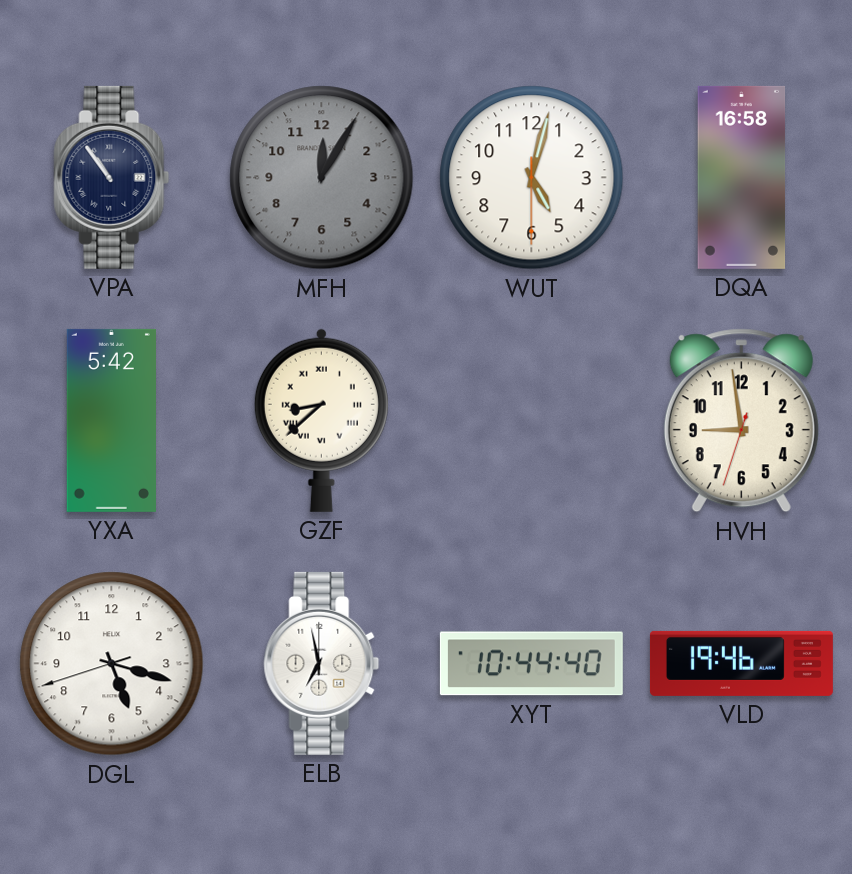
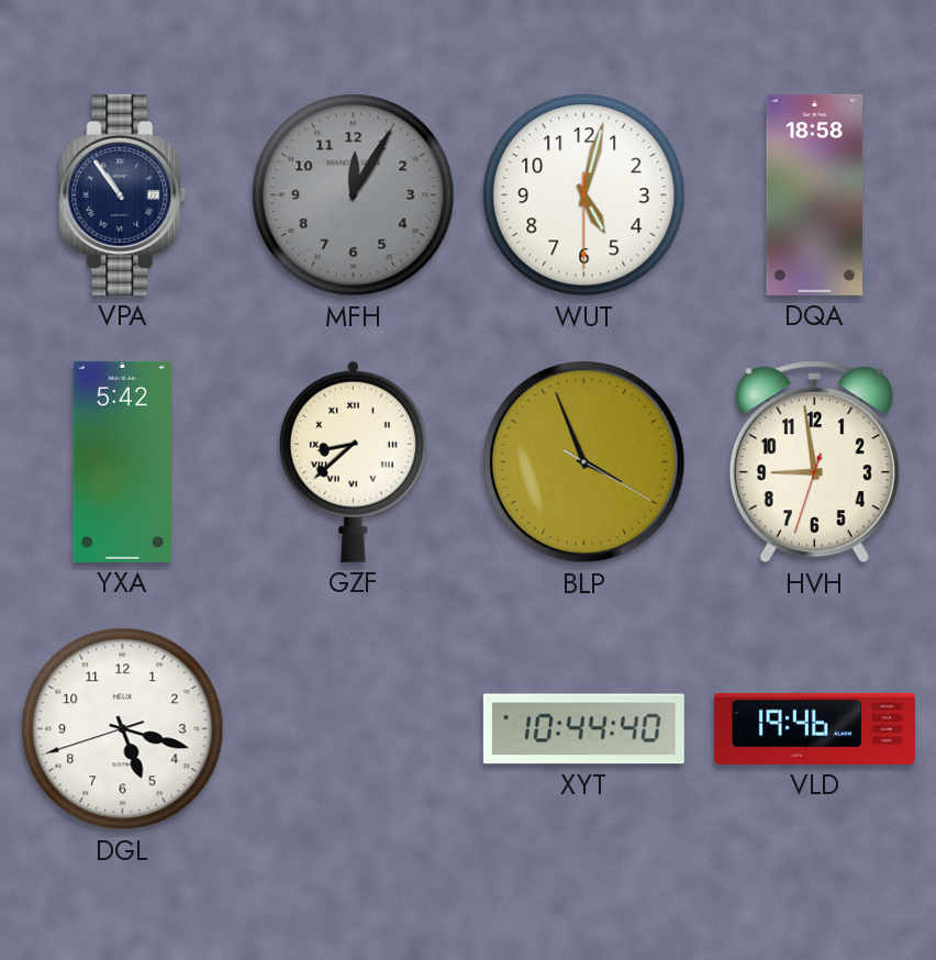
DQA: 16:58 -> 18:58 (815, 194)
BLP: none -> 3:56 (584, 462)
ELB: 6:58 -> none (322, 663)
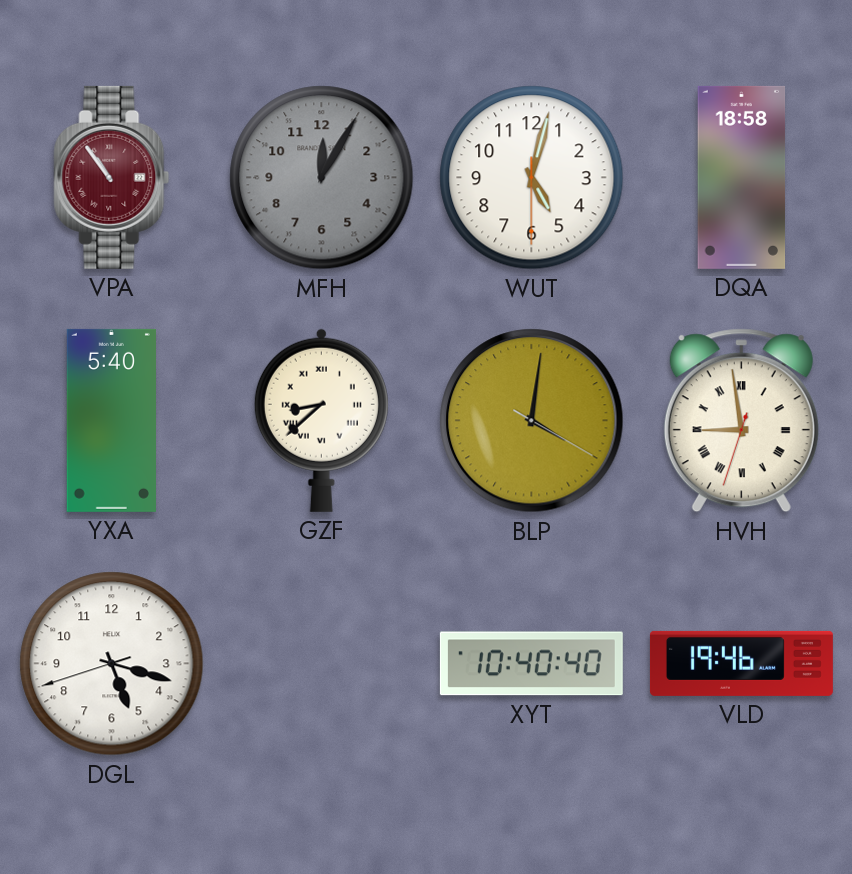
VPA dial: navy -> burgundy (112, 177)
YXA: 5:42 -> 5:40 (111, 420)
BLP: 3:56 -> 4:01 (532, 421)
HVH numerals: Arabic -> Roman (741, 421)
XYT: 10:44 -> 10:40 (531, 664)
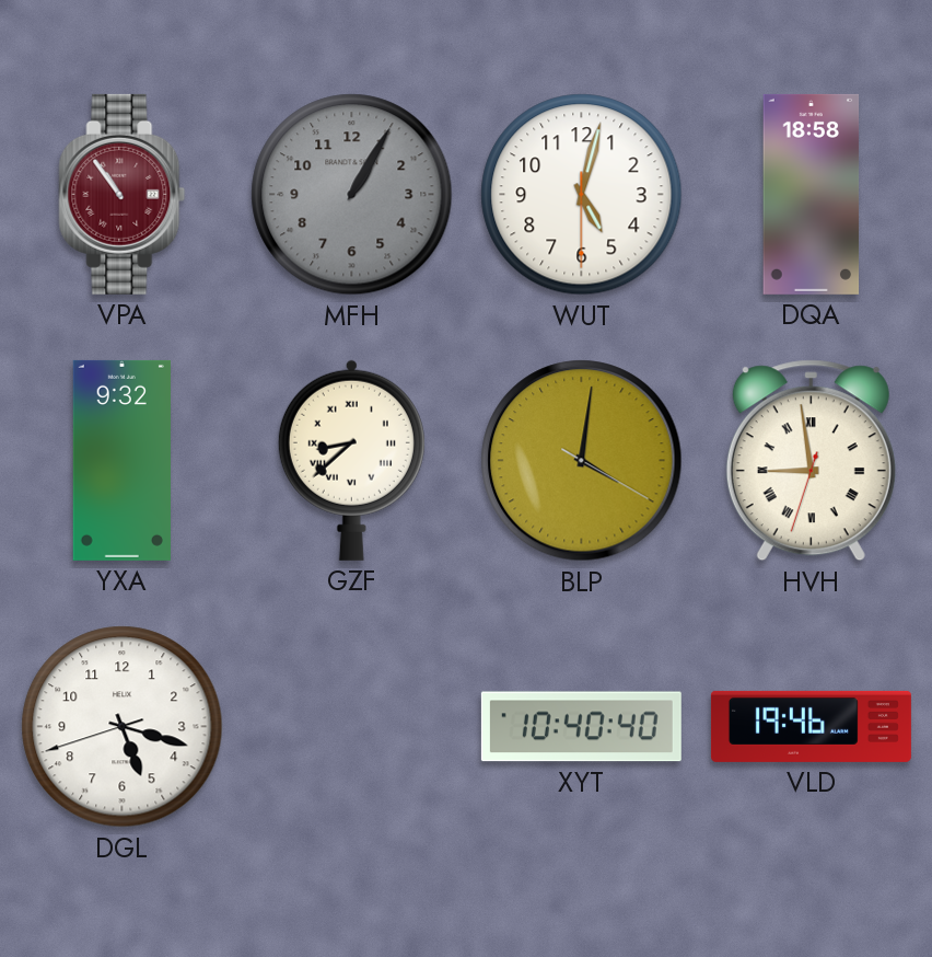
MFH: 12:05 -> 1:05 (352, 195)
YXA: 5:40 -> 9:32 (121, 460)
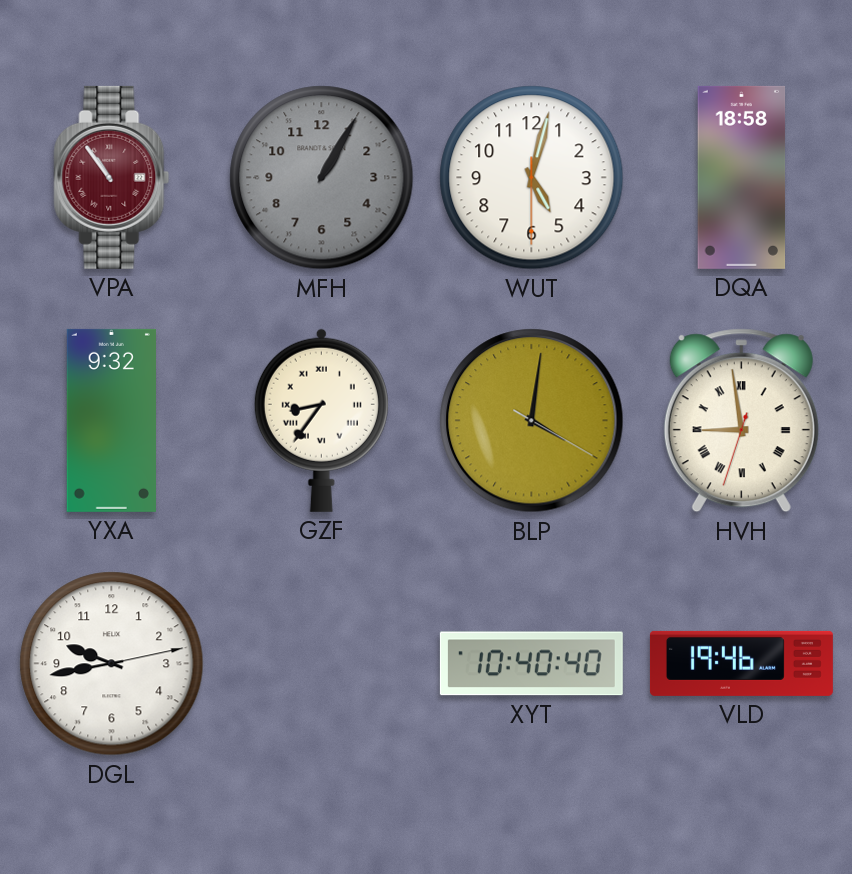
GZF: 8:38 -> 8:36 (321, 420)
DGL: 5:17 -> 9:43 (112, 664)
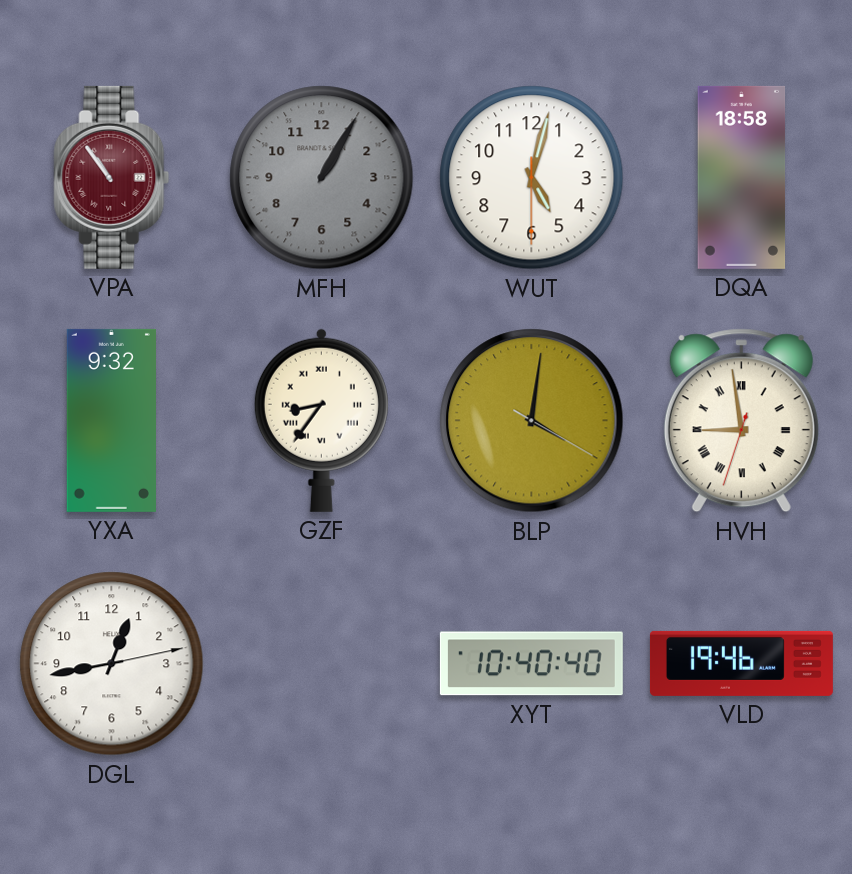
DGL: 9:43 -> 12:43 (112, 664)
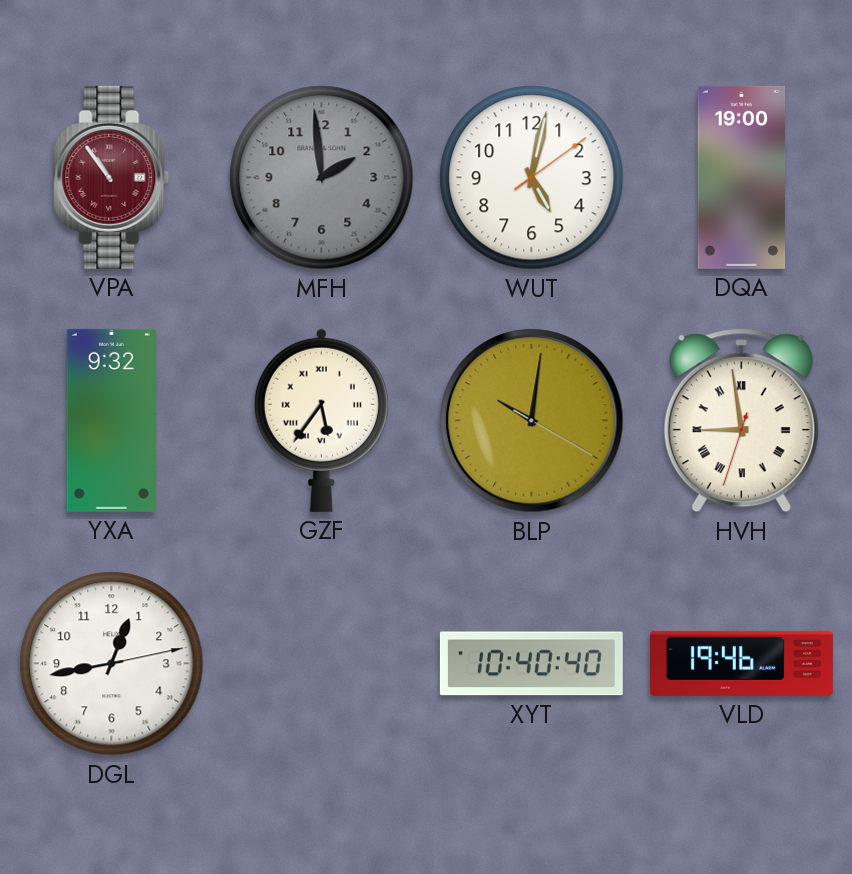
MFH: 1:05 -> 1:59 (322, 178)
WUT: 5:02:30 -> 5:02:09 (532, 178)
DQA: 18:58 -> 19:00 (742, 177)
GZF: 8:36 -> 5:36 (321, 420)
BLP: 4:01 -> 10:01 (532, 421)
